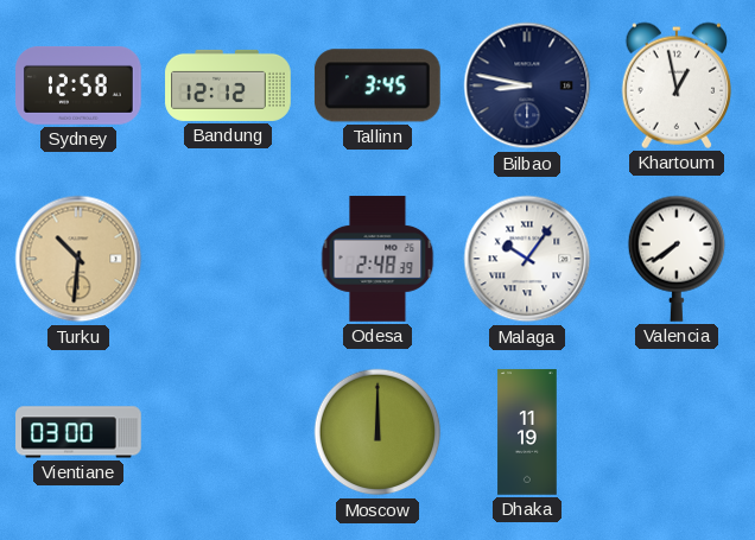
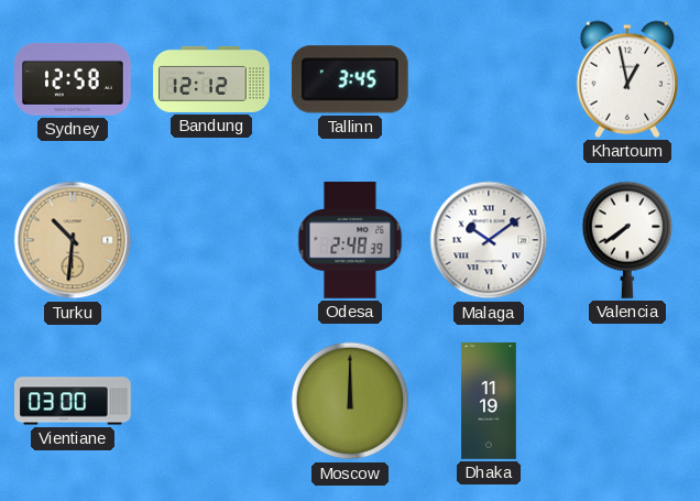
Bilbao: 8:47 -> none (527, 85)
Malaga: 10:06 -> 10:09 (489, 240)
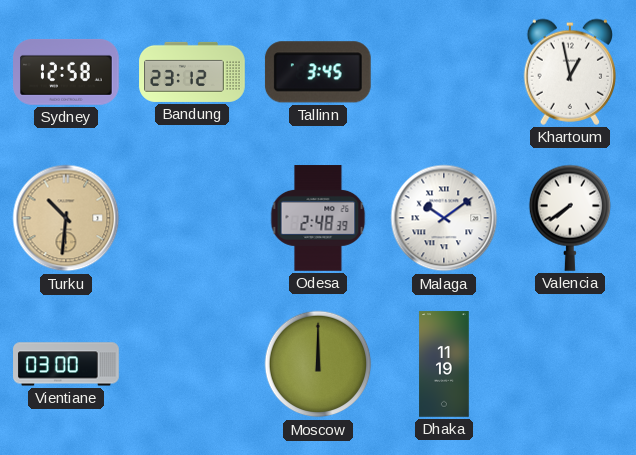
Bandung: 12:12 -> 23:12 (192, 72)
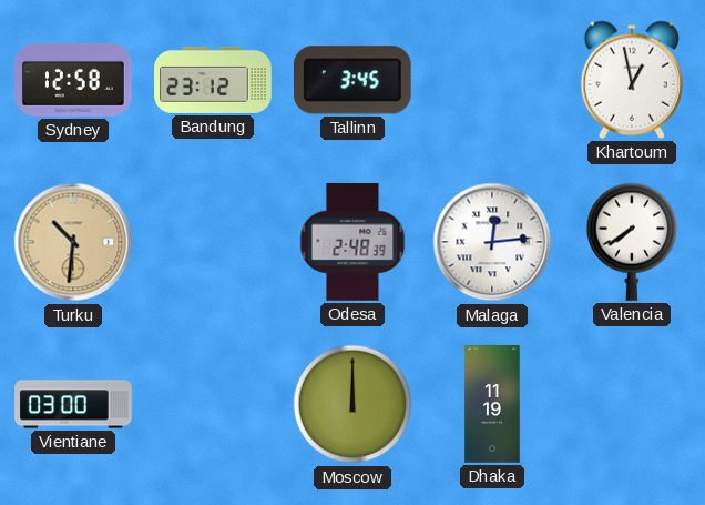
Malaga: 10:09 -> 12:14 (492, 242)
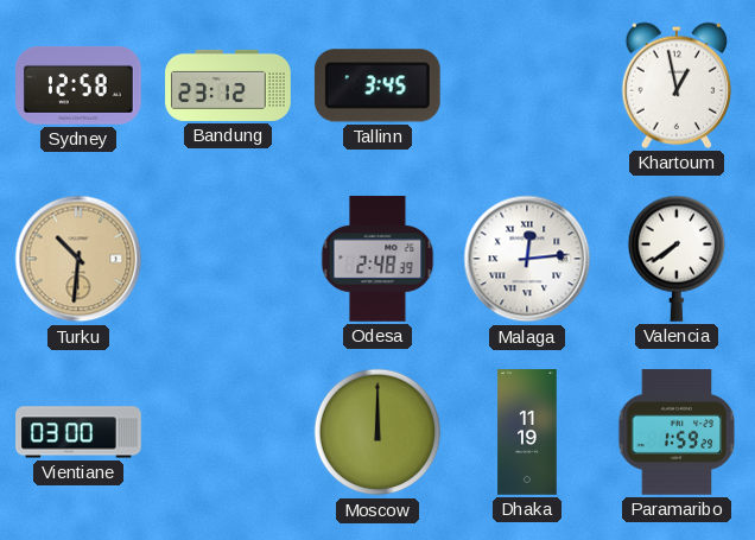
Paramaribo: none -> 1:59 (677, 432)
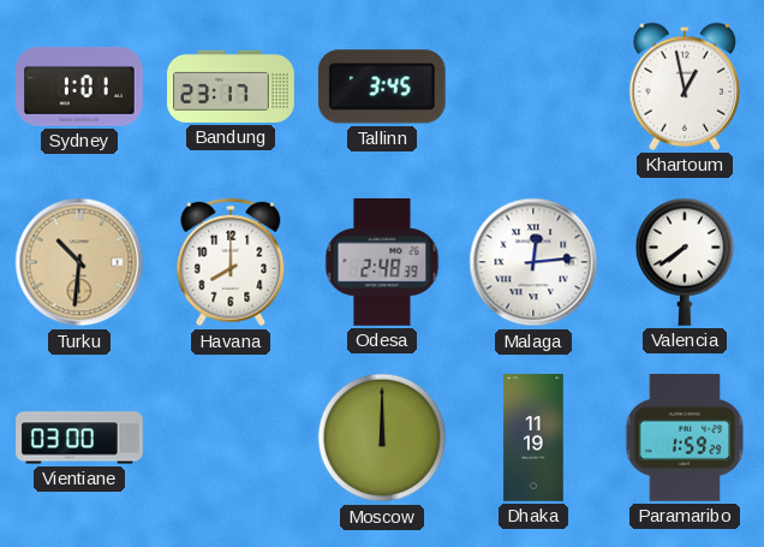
Sydney: 12:58 -> 1:01 (80, 87)
Bandung: 23:12 -> 23:17 (231, 87)
Havana: none -> 8:00 (231, 262)
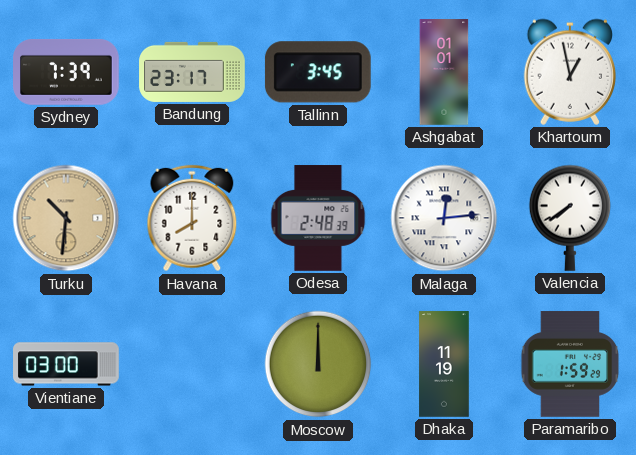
Sydney: 1:01 -> 7:39 (67, 72)
Ashgabat: none -> 01:01 (444, 72)
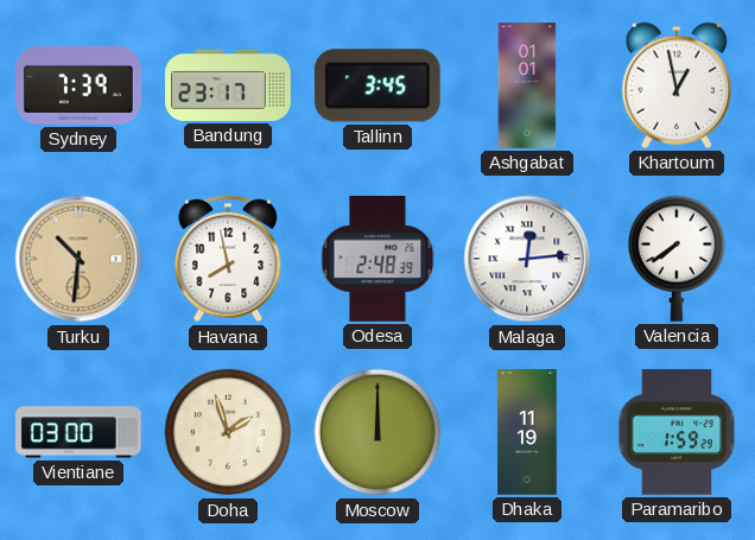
Havana: 8:00 -> 7:58 (228, 259)
Doha: none -> 1:57 (228, 432)
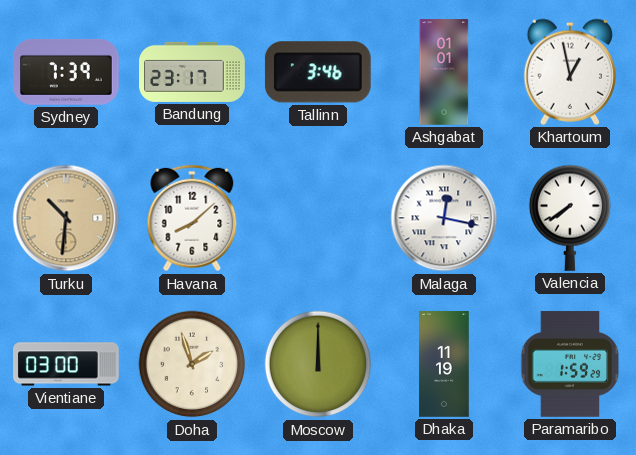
Tallinn: 3:45 -> 3:46 (318, 72)
Havana: 7:58 -> 8:08 (192, 218)
Odesa: 2:48 -> none (377, 259)
Malaga: 12:14 -> 12:17 (444, 218)
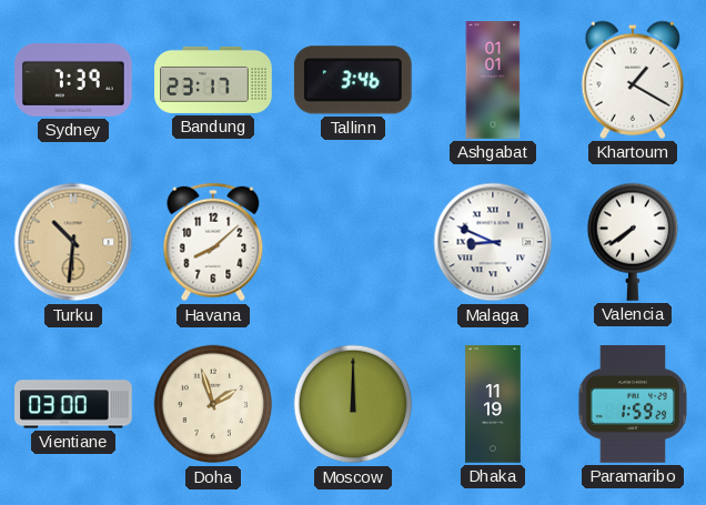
Khartoum: 12:58 -> 1:20 (633, 80)
Malaga: 12:17 -> 8:49 (493, 242)
